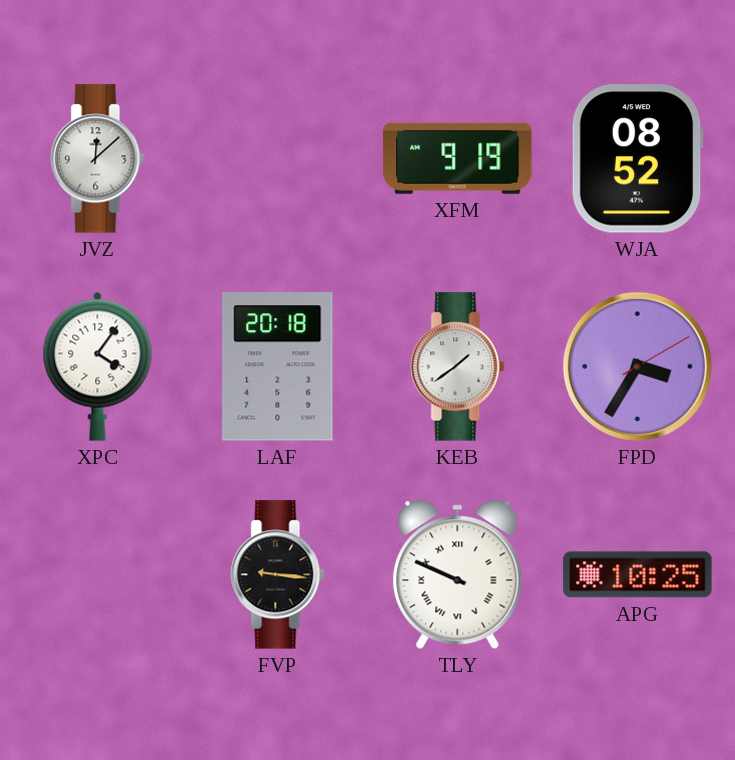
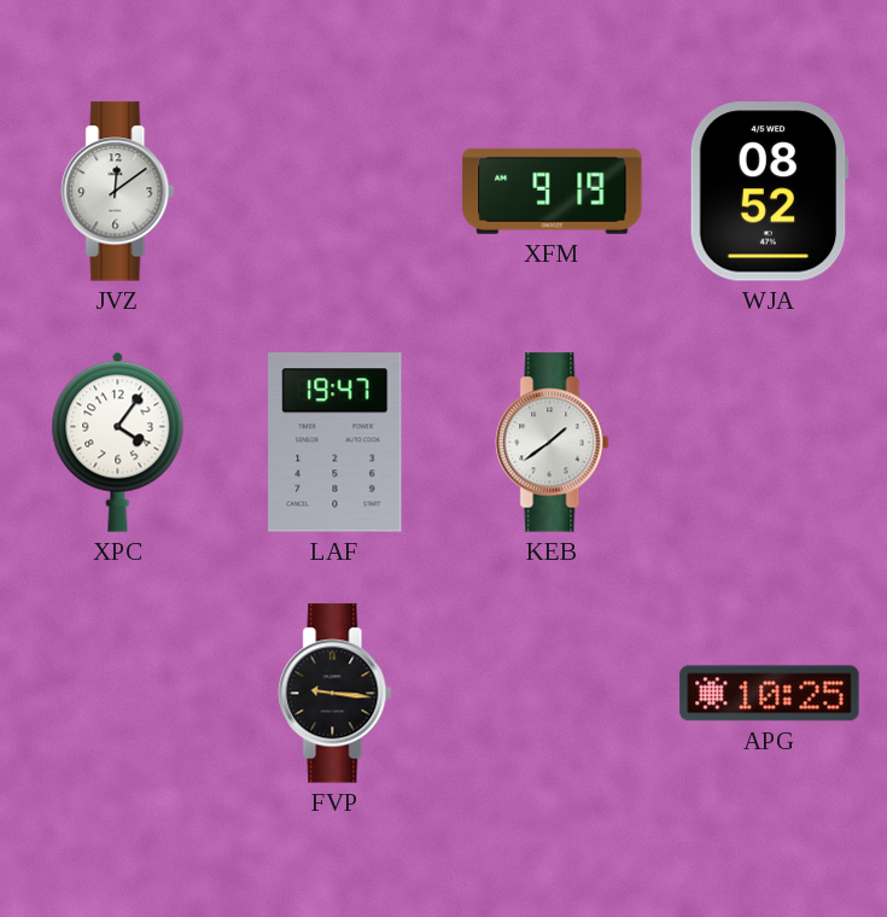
JVZ: 12:08 -> 12:09 (118, 192)
LAF: 20:18 -> 19:47 (335, 443)
FPD: 3:35 -> none (637, 366)
TLY: 9:49 -> none (458, 574)
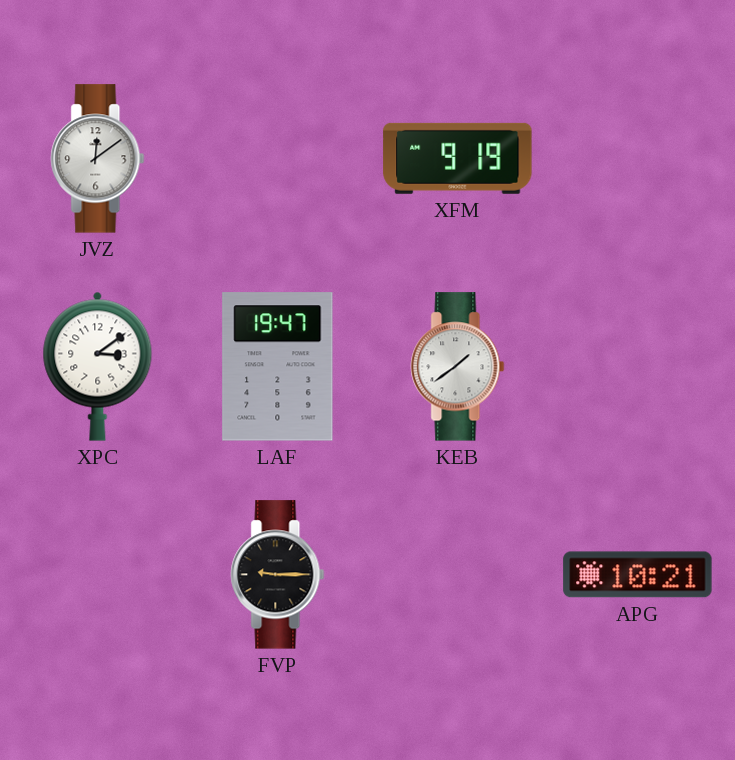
WJA: 08:52 -> none (769, 192)
XPC: 4:06 -> 3:09 (98, 366)
FVP: 9:16 -> 9:15 (278, 575)
APG: 10:25 -> 10:21 (638, 575)
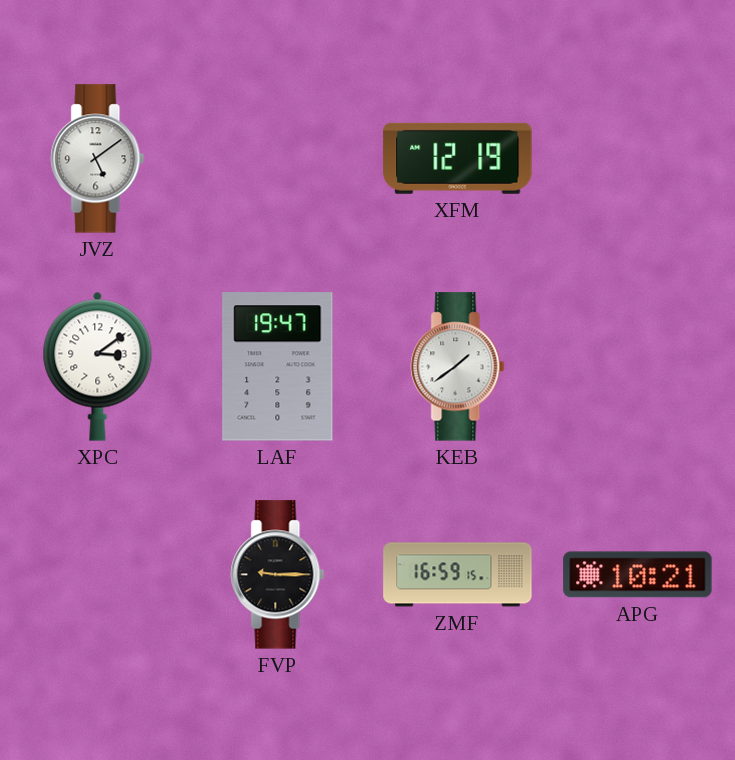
JVZ: 12:09 -> 5:09 (98, 159)
XFM: 9:19 -> 12:19 (458, 158)
ZMF: none -> 16:59 (458, 575)
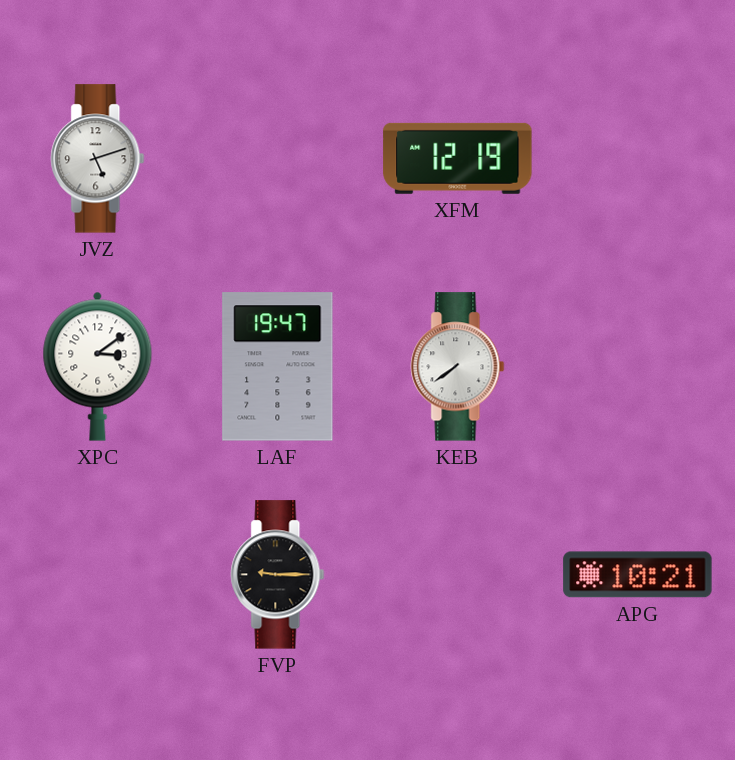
JVZ: 5:09 -> 5:12 (98, 159)
KEB: 1:39 -> 7:39 (458, 367)
ZMF: 16:59 -> none (458, 575)
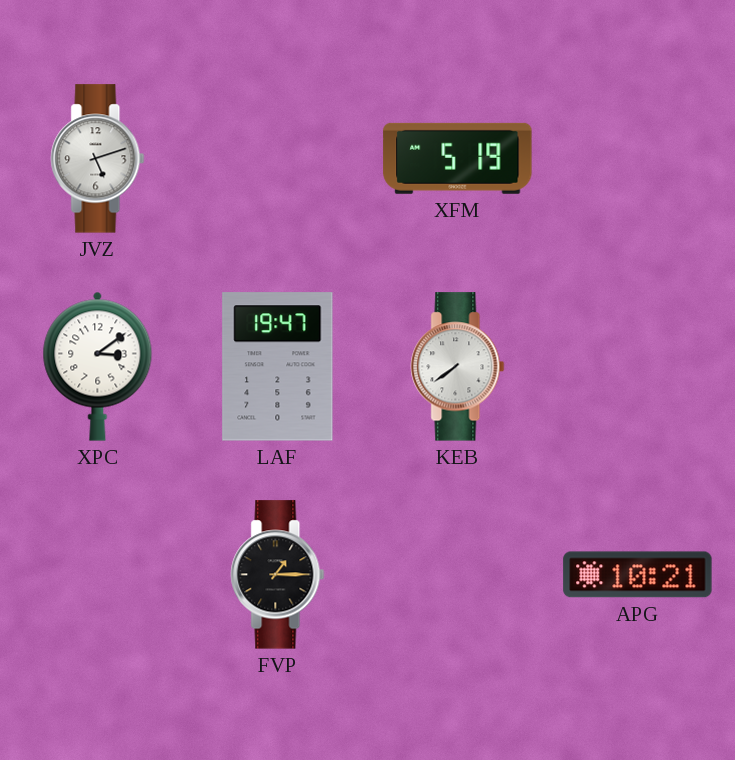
XFM: 12:19 -> 5:19 (458, 158)
FVP: 9:15 -> 1:15 (278, 575)
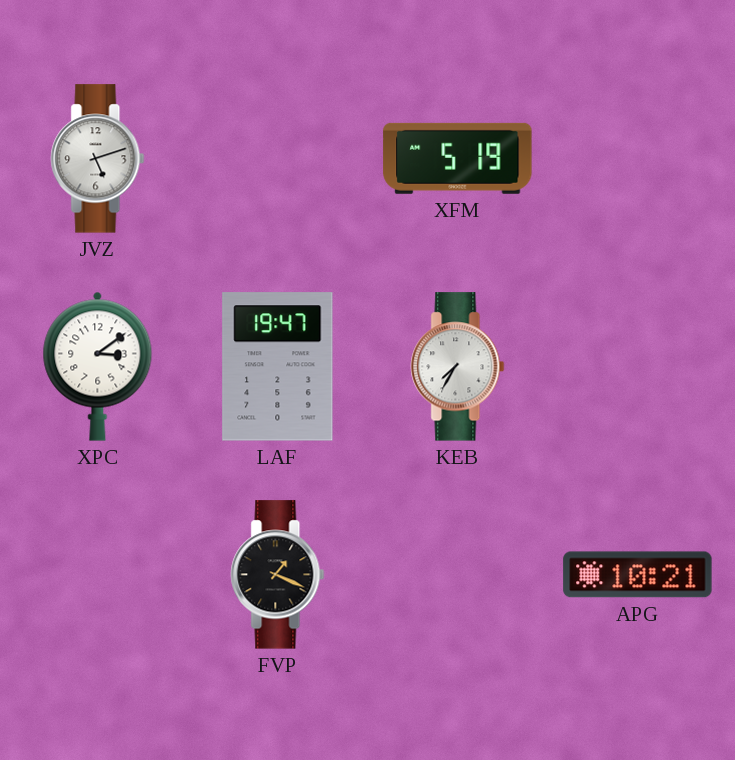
KEB: 7:39 -> 7:35 (458, 367)
FVP: 1:15 -> 1:19 (278, 575)
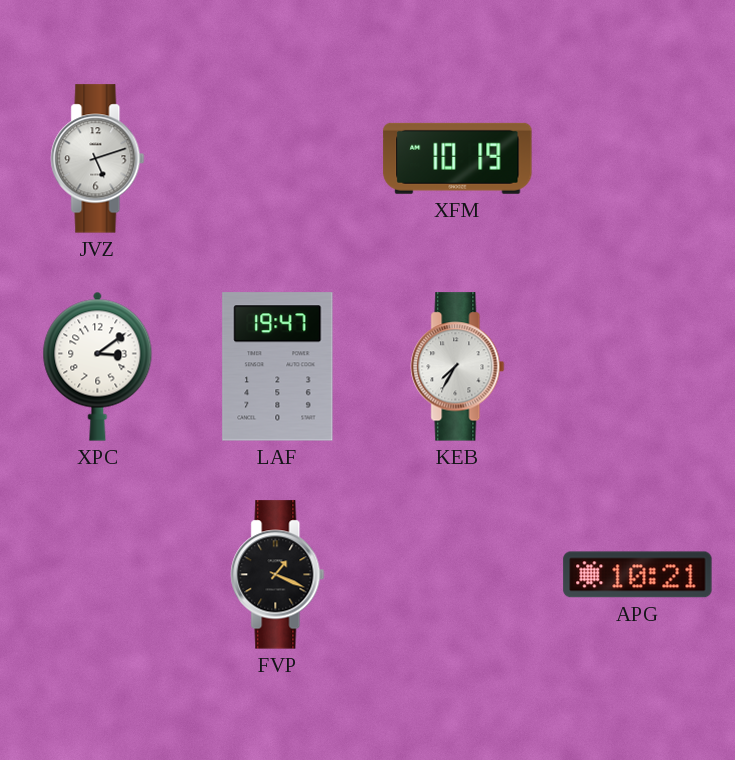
XFM: 5:19 -> 10:19 (458, 158)
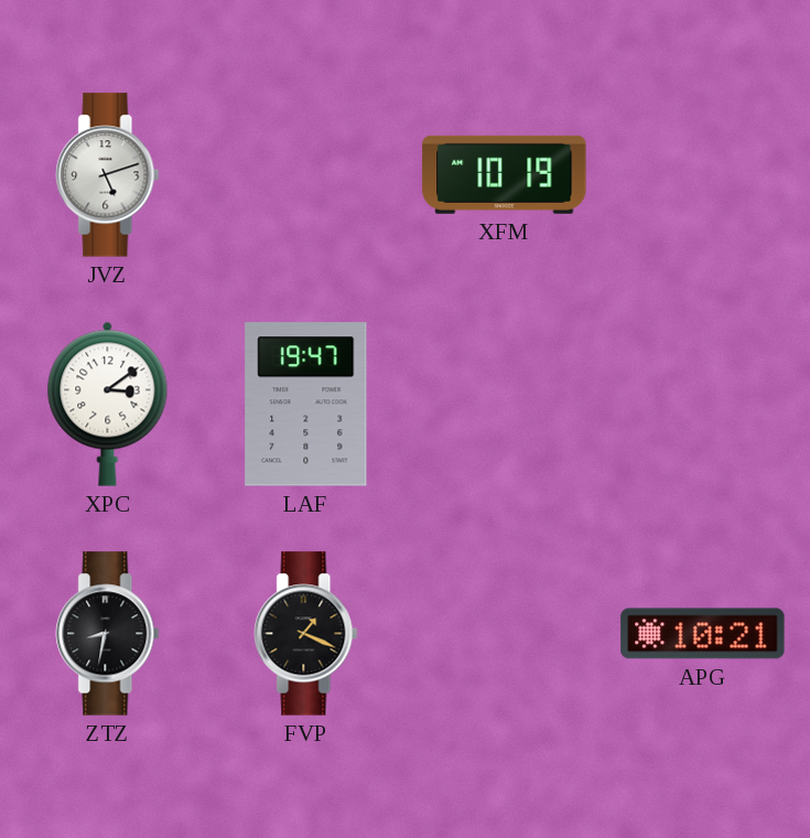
KEB: 7:35 -> none (458, 367)
ZTZ: none -> 8:32 (108, 634)
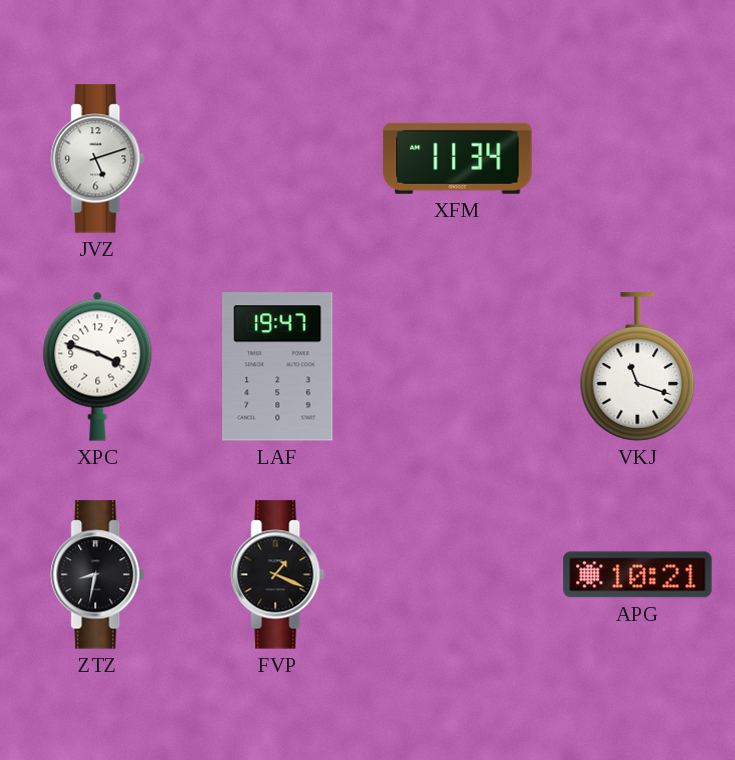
XFM: 10:19 -> 11:34 (458, 158)
XPC: 3:09 -> 3:48 (98, 366)
VKJ: none -> 11:18 (638, 367)
